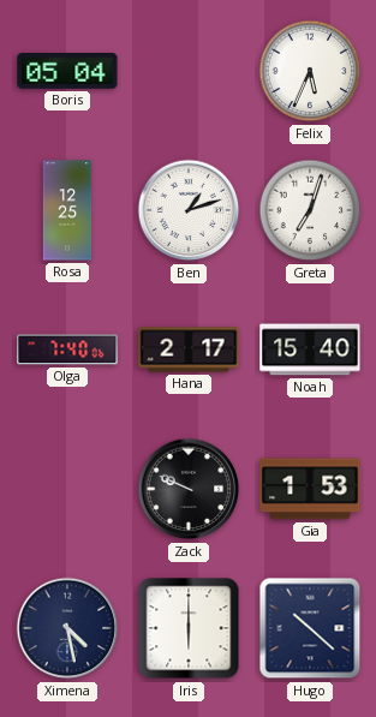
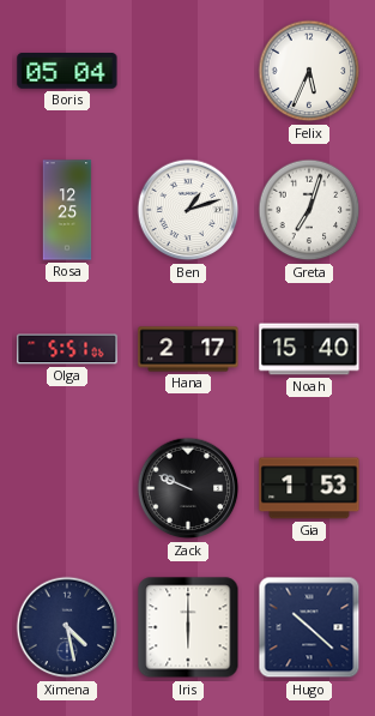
Olga: 7:40 -> 5:51 (67, 349)
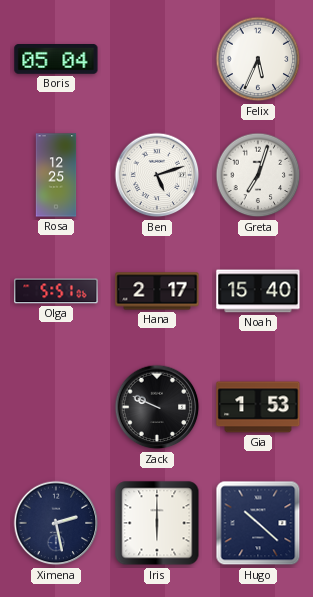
Ben: 1:12 -> 5:12 (157, 175)
Ximena: 4:28 -> 2:28 (56, 523)
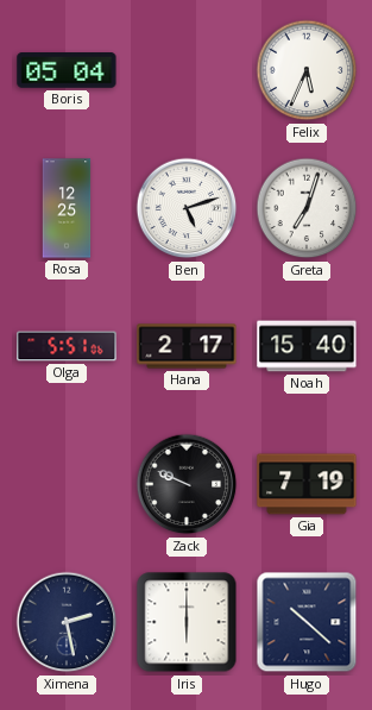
Gia: 1:53 -> 7:19 (307, 484)
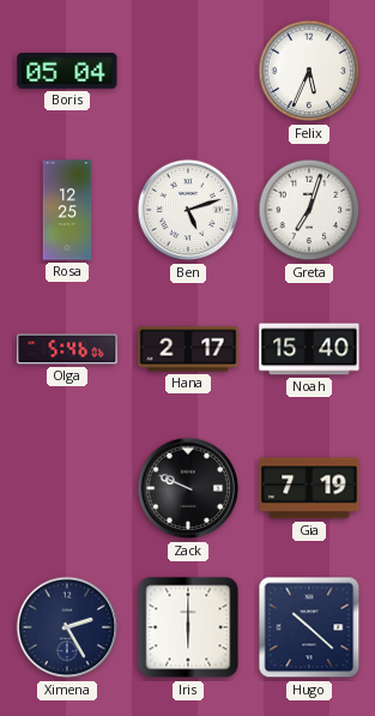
Olga: 5:51 -> 5:46 (67, 349)
Ximena: 2:28 -> 2:25 (67, 627)
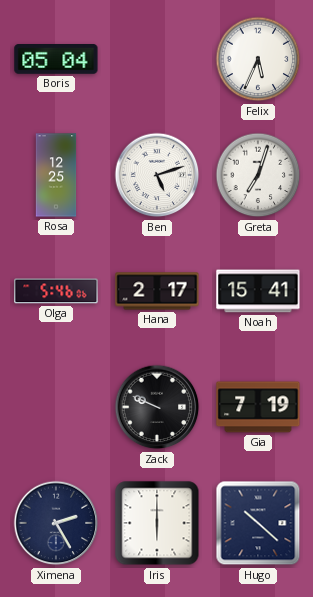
Noah: 15:40 -> 15:41 (258, 291)
